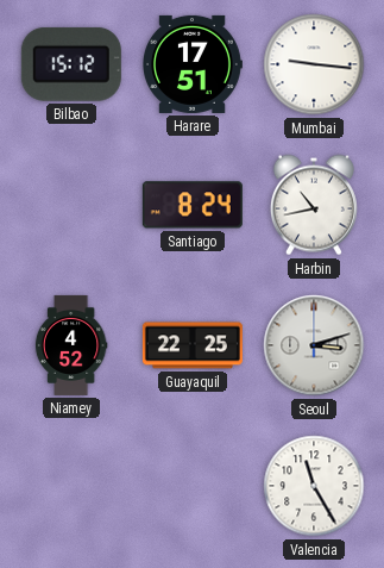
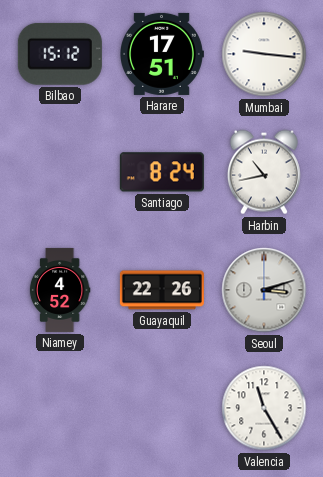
Guayaquil: 22:25 -> 22:26 (162, 290)
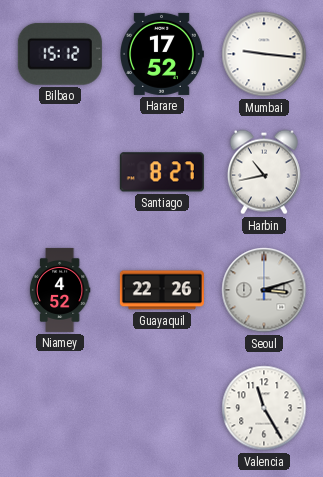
Harare: 17:51 -> 17:52 (162, 54)
Santiago: 8:24 -> 8:27 (162, 172)
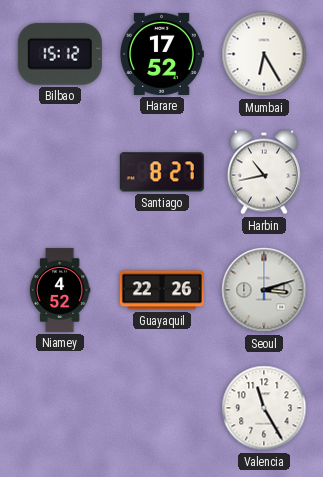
Mumbai: 9:16 -> 6:25 (264, 54)
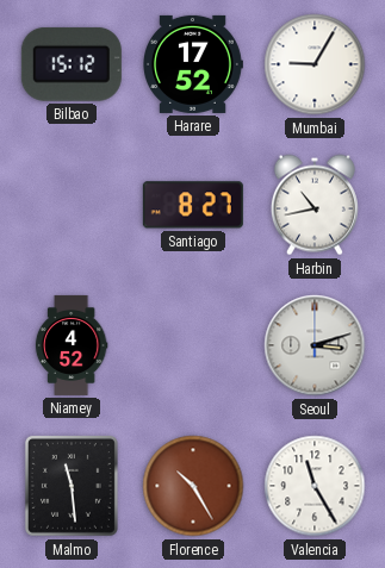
Mumbai: 6:25 -> 9:05 (315, 64)
Guayaquil: 22:26 -> none (162, 290)
Malmo: none -> 11:29 (72, 486)
Florence: none -> 10:25 (193, 486)
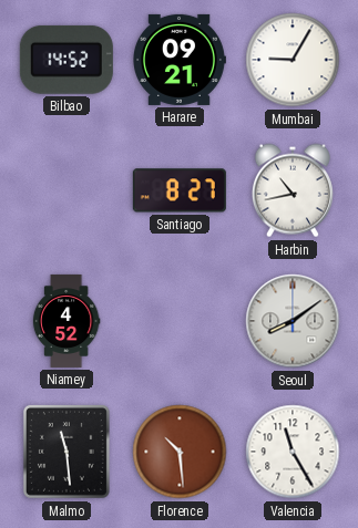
Bilbao: 15:12 -> 14:52 (67, 60)
Harare: 17:52 -> 09:21 (180, 60)
Seoul: 3:12 -> 8:09 (293, 321)
Florence: 10:25 -> 10:29 (180, 452)
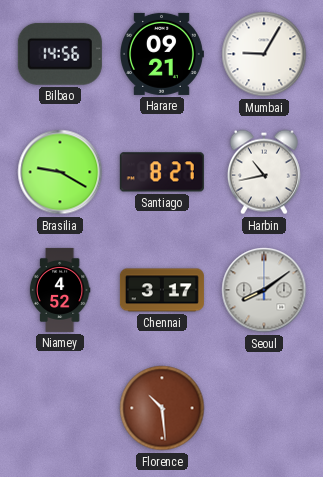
Bilbao: 14:52 -> 14:56 (60, 54)
Brasilia: none -> 9:20 (60, 172)
Chennai: none -> 3:17 (162, 290)
Malmo: 11:29 -> none (67, 452)
Valencia: 11:25 -> none (293, 452)
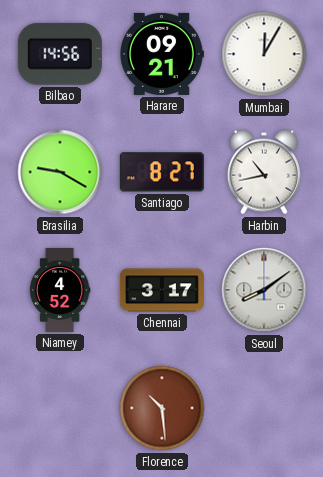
Mumbai: 9:05 -> 12:05 (264, 54)
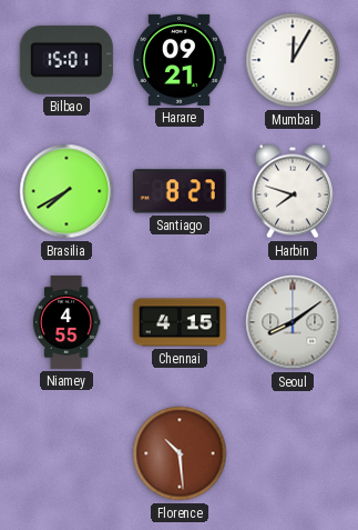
Bilbao: 14:56 -> 15:01 (67, 60)
Brasilia: 9:20 -> 7:40 (67, 191)
Harbin: 10:43 -> 7:48 (293, 191)
Niamey: 4:52 -> 4:55 (67, 322)
Chennai: 3:17 -> 4:15 (180, 322)
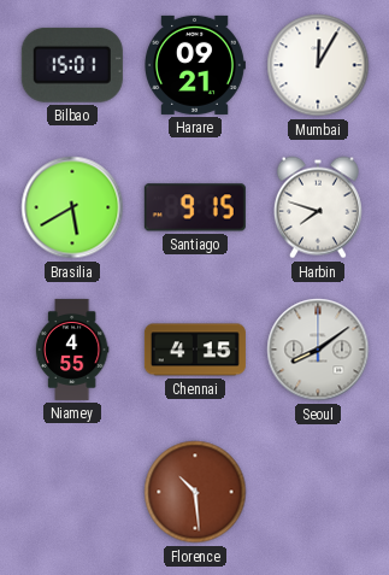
Brasilia: 7:40 -> 5:40 (72, 207)
Santiago: 8:27 -> 9:15 (195, 207)
